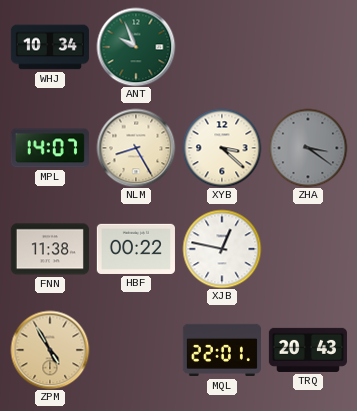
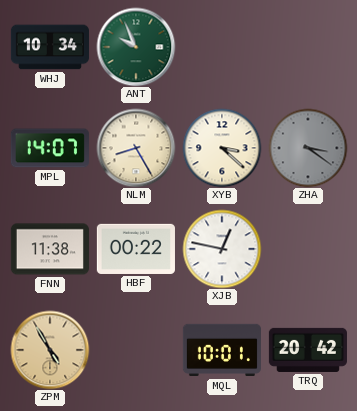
MQL: 22:01 -> 10:01 (222, 350)
TRQ: 20:43 -> 20:42 (308, 350)
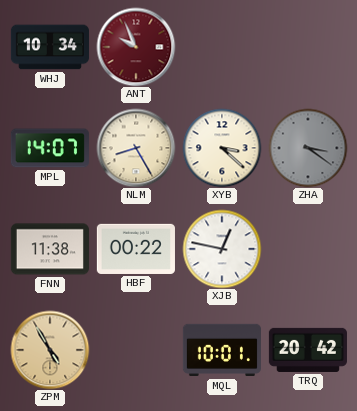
ANT dial: green -> burgundy (136, 47)
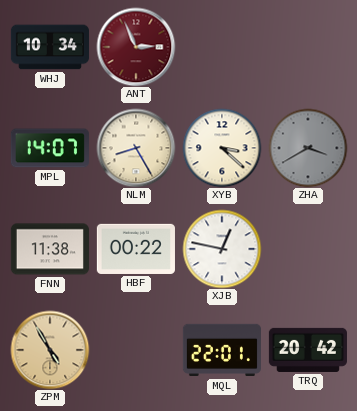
ANT: 9:56 -> 2:56 (136, 47)
ZHA: 3:21 -> 3:40 (308, 148)
MQL: 10:01 -> 22:01 (222, 350)
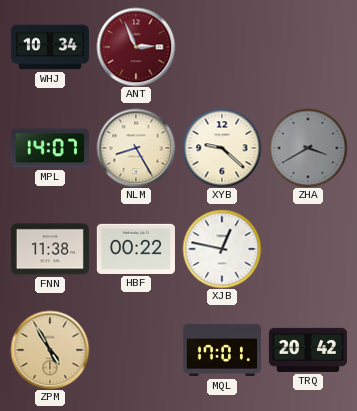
XYB: 3:22 -> 9:22 (222, 148)
MQL: 22:01 -> 17:01 (222, 350)
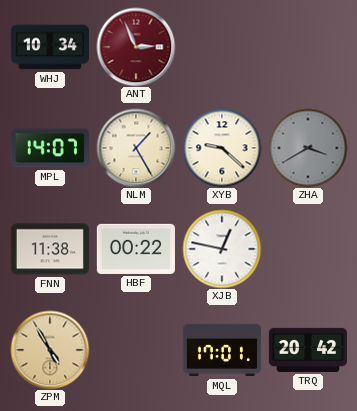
NLM: 8:25 -> 1:25 (136, 148)
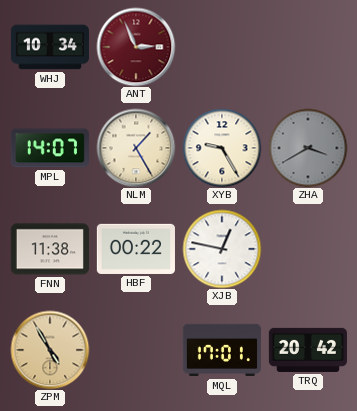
XYB: 9:22 -> 9:25 (222, 148)
